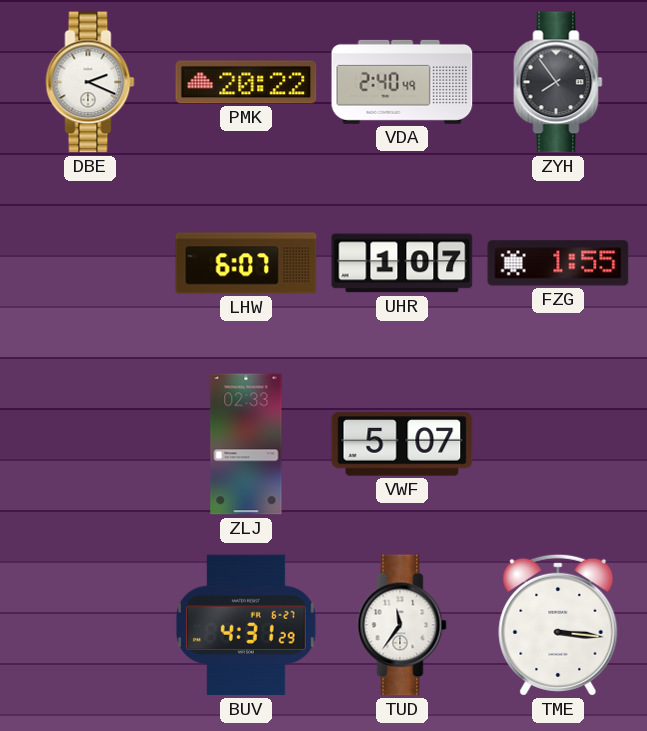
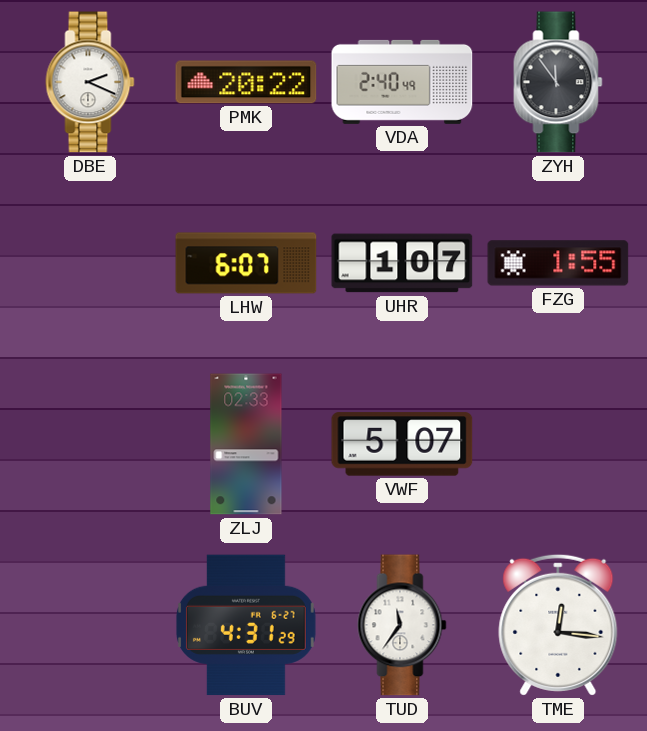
ZYH: 7:54 -> 11:54 (558, 82)
TME: 3:16 -> 12:16 (558, 625)
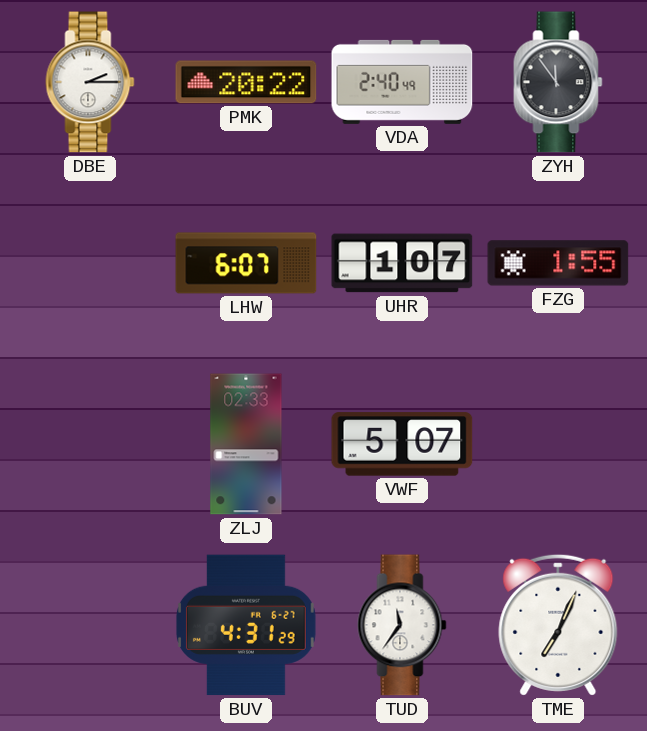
DBE: 2:19 -> 2:15 (90, 82)
TME: 12:16 -> 7:04 (558, 625)
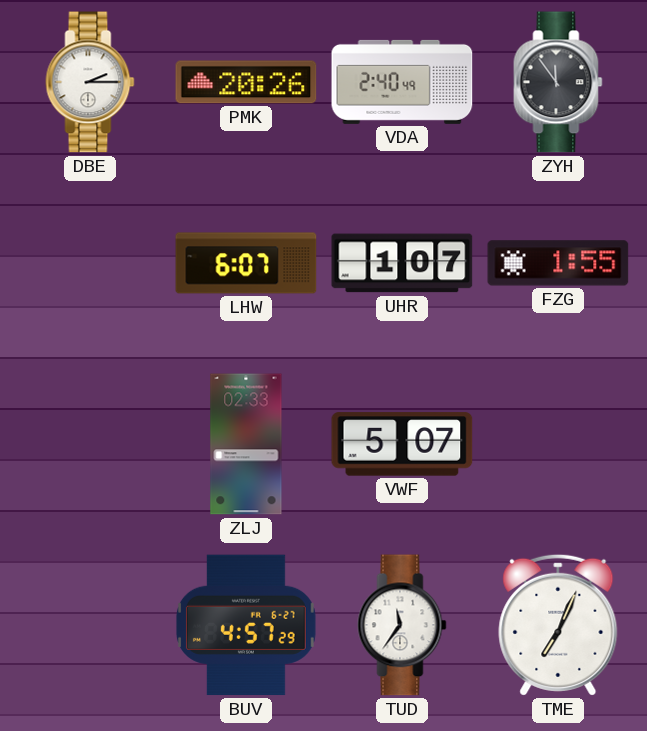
PMK: 20:22 -> 20:26 (246, 82)
BUV: 4:31 -> 4:57 (246, 625)
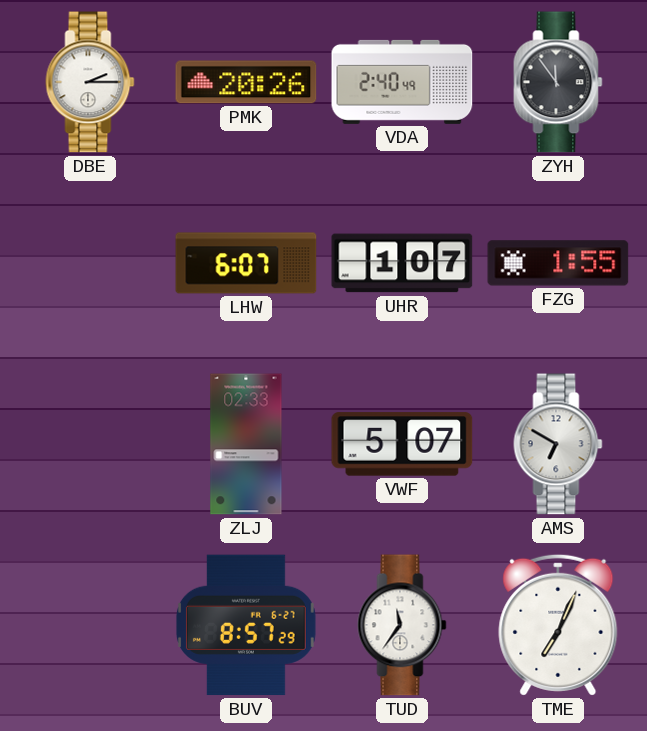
AMS: none -> 6:50 (558, 444)
BUV: 4:57 -> 8:57 (246, 625)
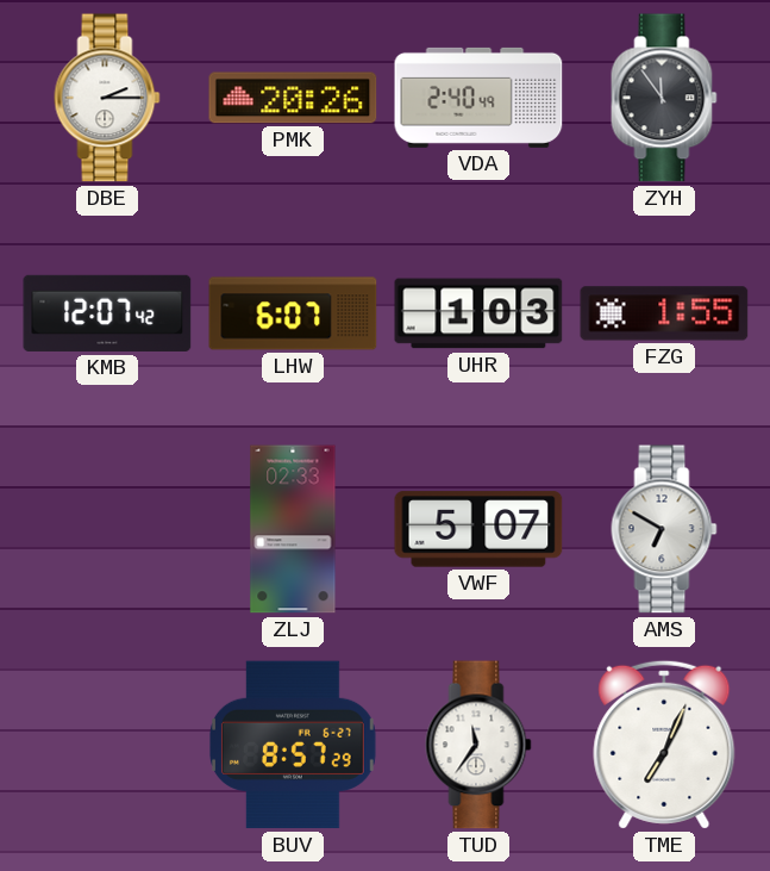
KMB: none -> 12:07 (107, 313)
UHR: 1:07 -> 1:03 (478, 313)
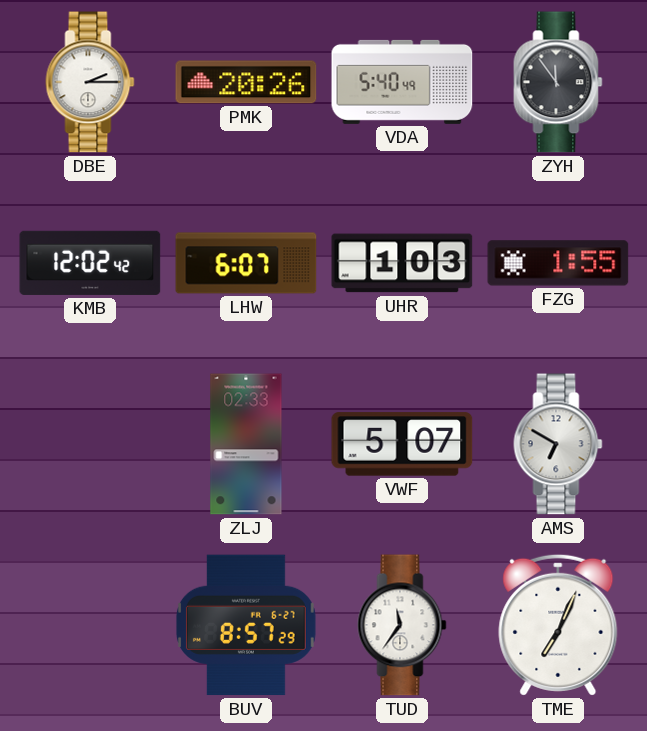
VDA: 2:40 -> 5:40 (402, 82)
KMB: 12:07 -> 12:02 (90, 263)
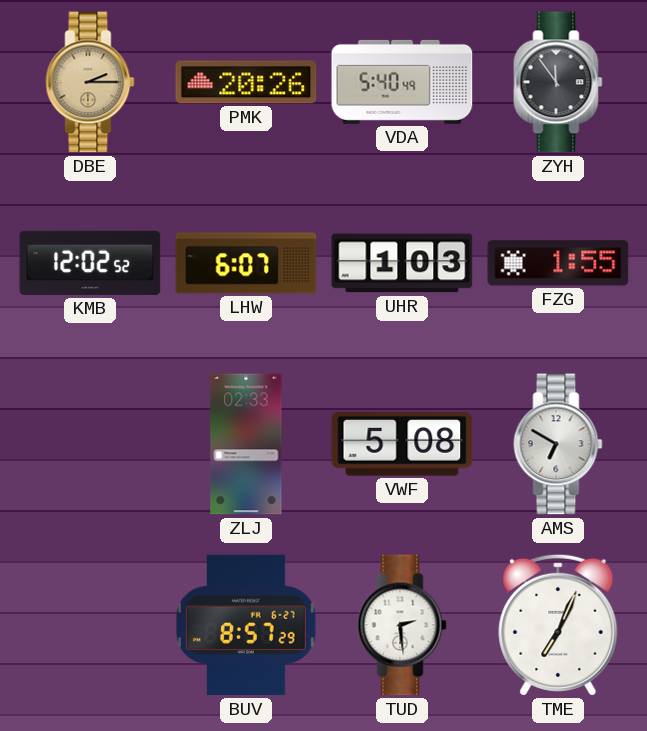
DBE dial: white -> champagne (90, 82)
KMB: 12:02:42 -> 12:02:52 (90, 263)
VWF: 5:07 -> 5:08 (402, 444)
TUD: 11:36 -> 2:29 (402, 625)
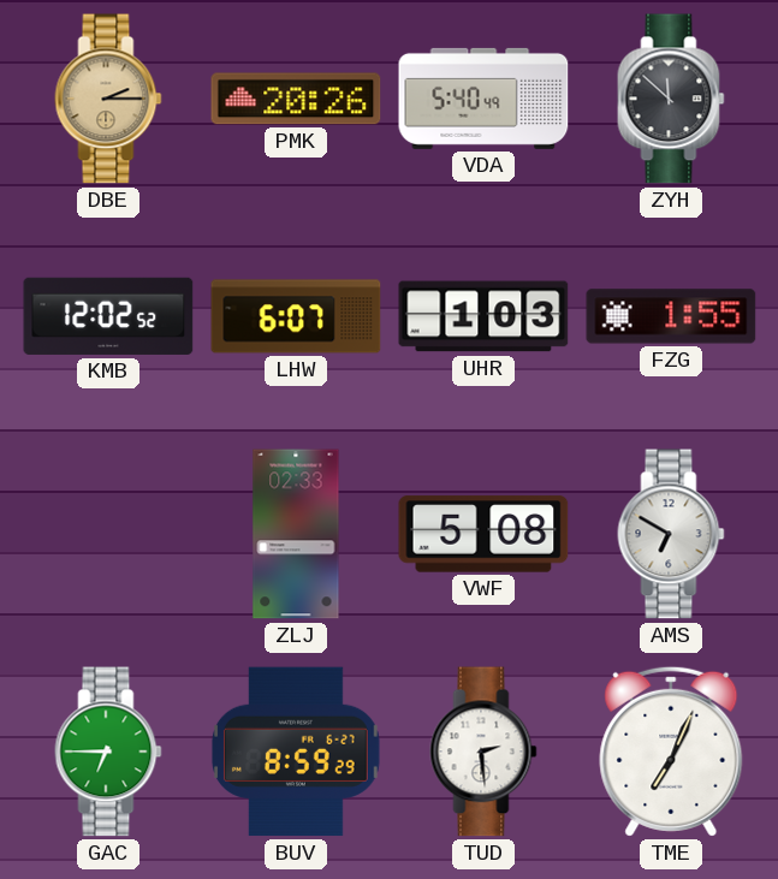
ZYH: 11:54 -> 11:52 (671, 99)
GAC: none -> 6:45 (108, 752)
BUV: 8:57 -> 8:59 (296, 752)
